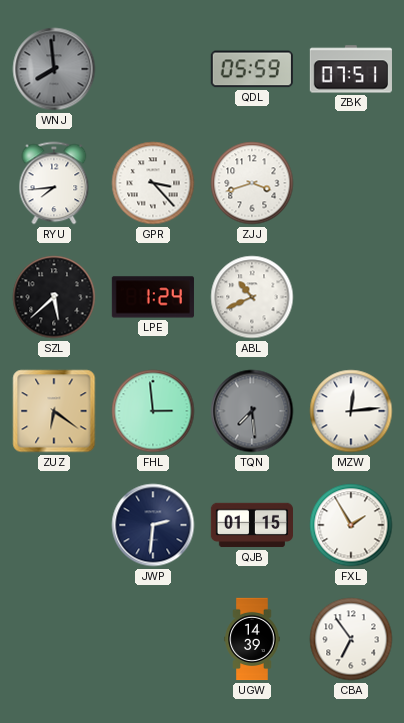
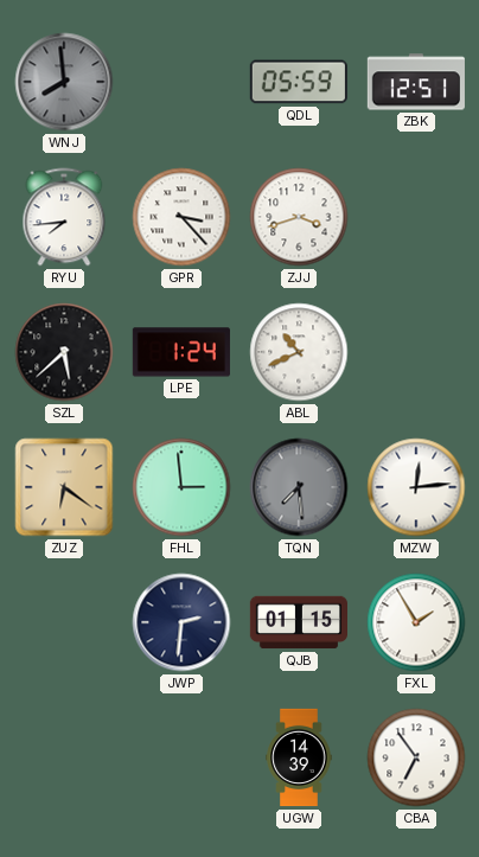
ZBK: 07:51 -> 12:51 (416, 82)
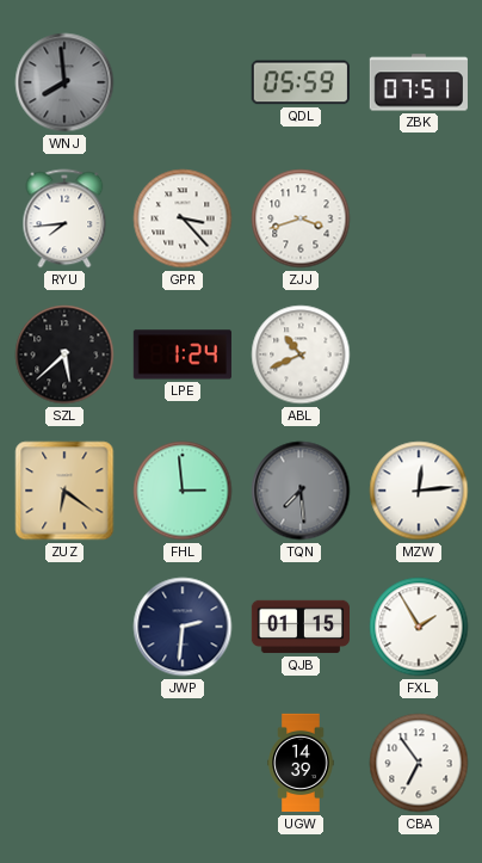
ZBK: 12:51 -> 07:51 (419, 82)
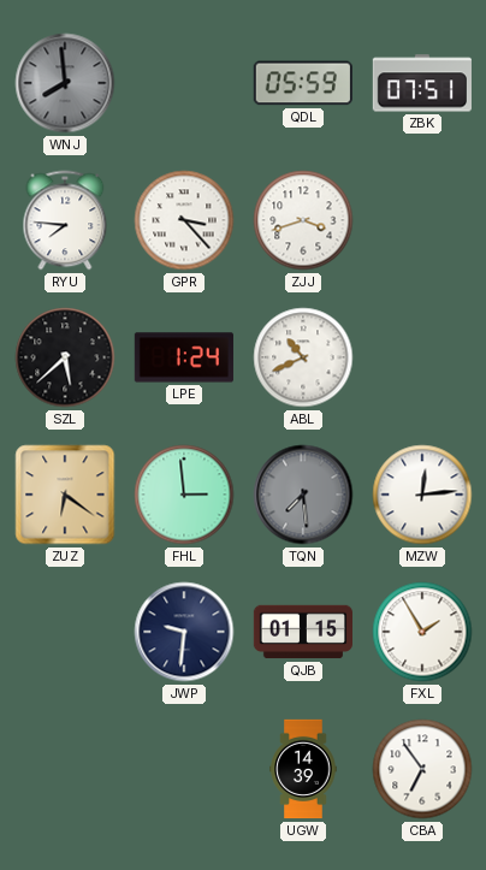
RYU: 7:44 -> 7:46 (65, 220)
JWP: 2:31 -> 9:31 (184, 632)
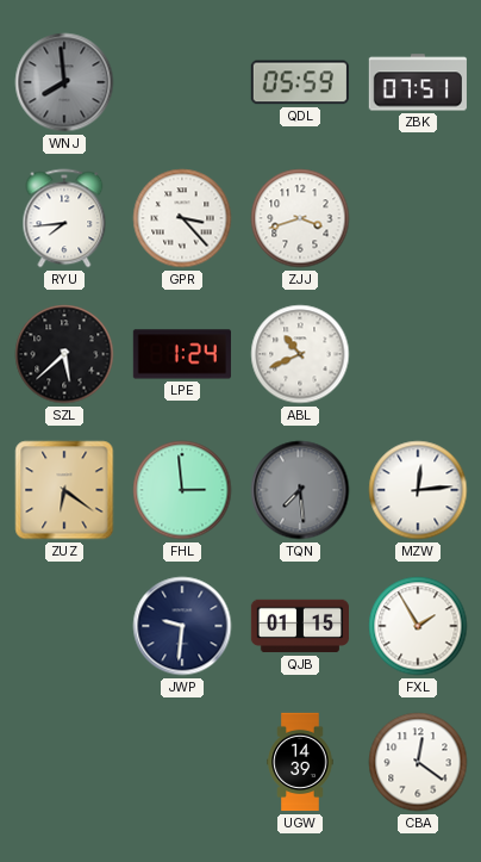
RYU: 7:46 -> 7:44 (64, 218)
CBA: 6:54 -> 12:21 (418, 762)
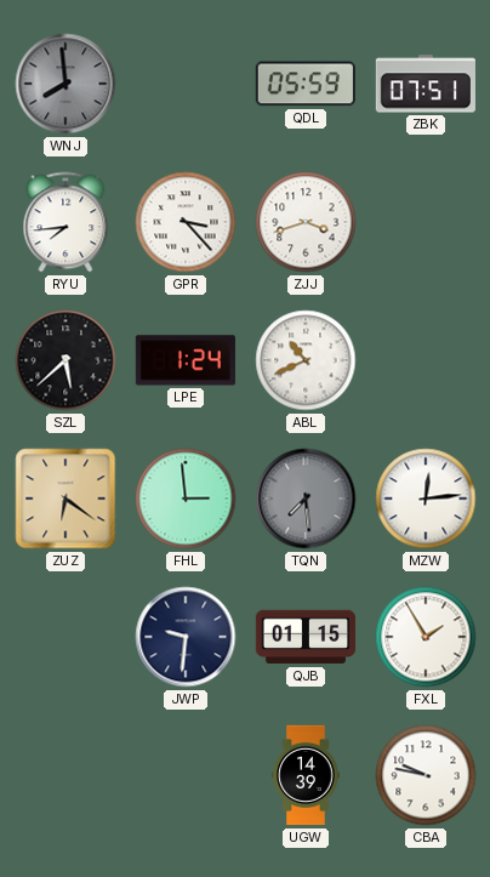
CBA: 12:21 -> 9:47 (426, 775)
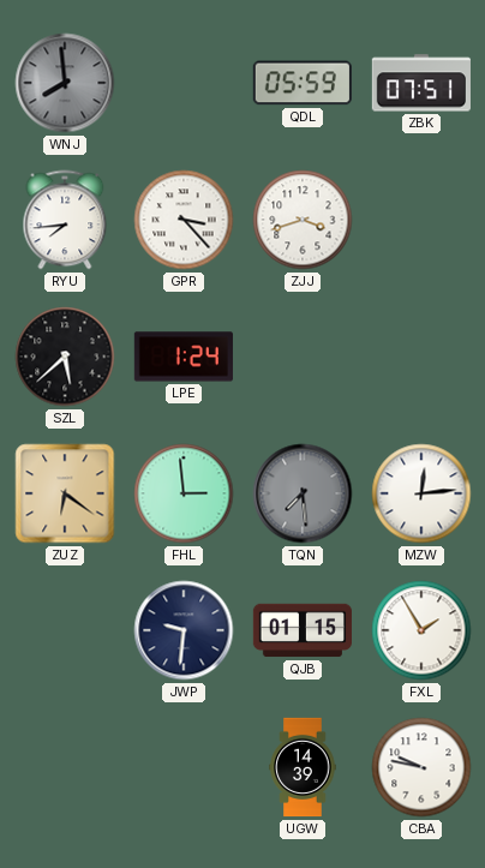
ABL: 10:41 -> none (306, 360)
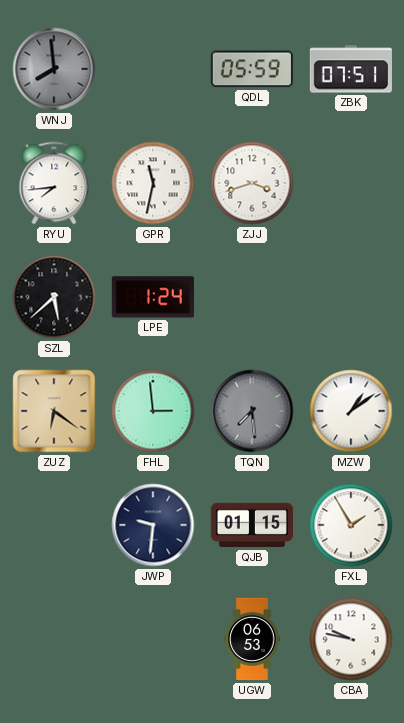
GPR: 3:23 -> 11:32 (153, 183)
MZW: 12:14 -> 1:09 (351, 411)
UGW: 14:39 -> 06:53 (252, 639)
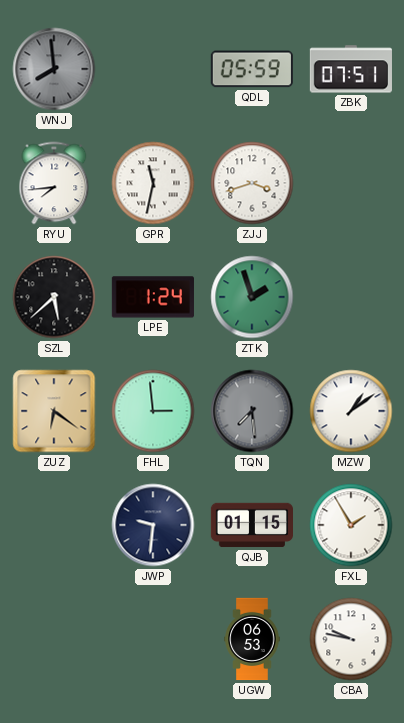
ZTK: none -> 1:57 (252, 297)
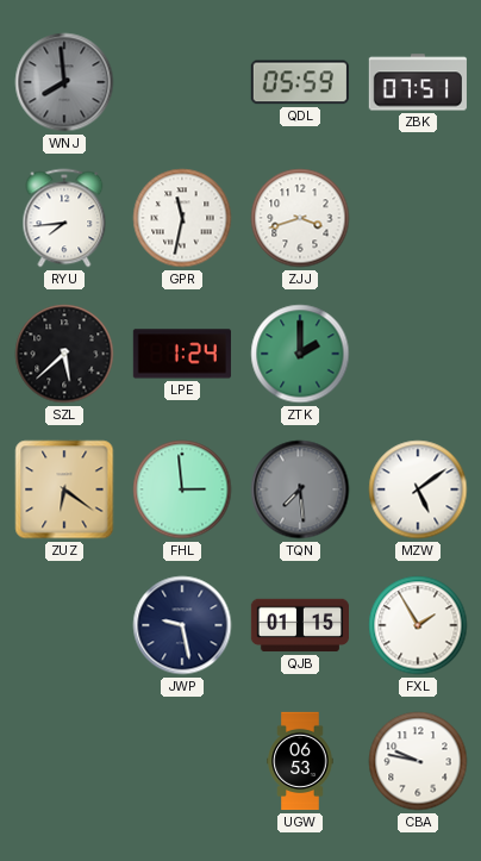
ZTK: 1:57 -> 2:00 (300, 354)
MZW: 1:09 -> 5:09 (418, 489)
JWP: 9:31 -> 9:28 (182, 625)
